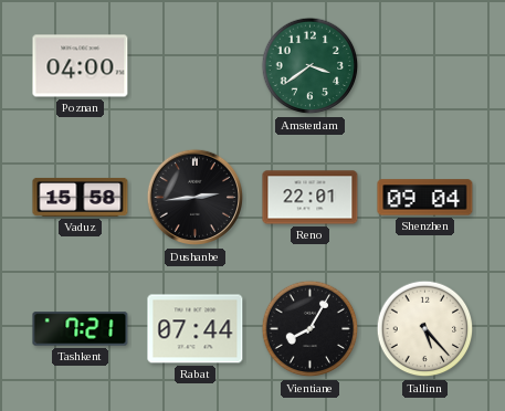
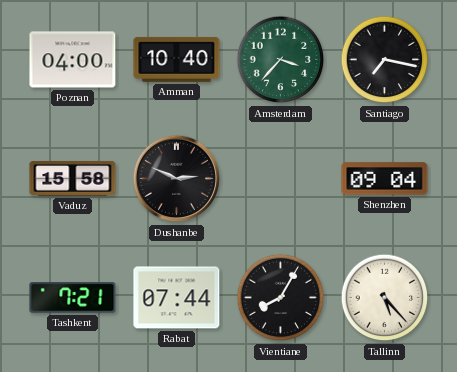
Amman: none -> 10:40 (177, 59)
Amsterdam: 3:39 -> 3:37 (281, 60)
Santiago: none -> 7:17 (385, 60)
Dushanbe: 2:44 -> 2:49 (177, 179)
Reno: 22:01 -> none (311, 198)
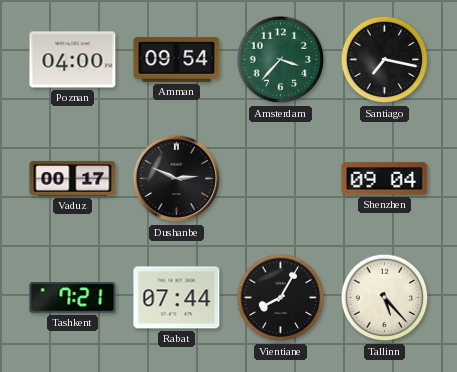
Amman: 10:40 -> 09:54 (177, 59)
Vaduz: 15:58 -> 00:17 (73, 178)
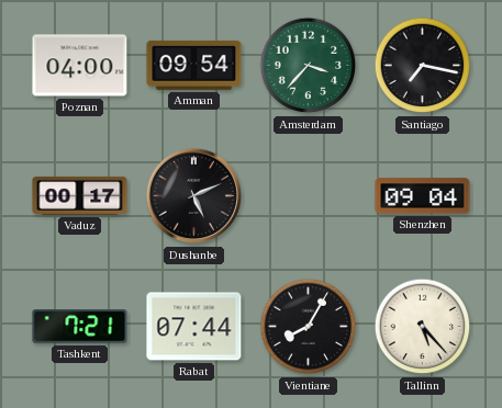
Dushanbe: 2:49 -> 5:11 (194, 196)
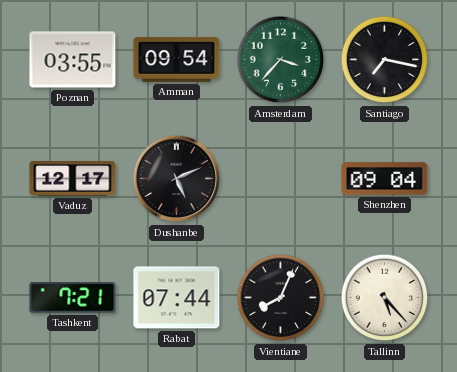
Poznan: 04:00 -> 03:55 (73, 60)
Vaduz: 00:17 -> 12:17 (73, 178)
Vientiane: 8:05 -> 8:04 (281, 298)
